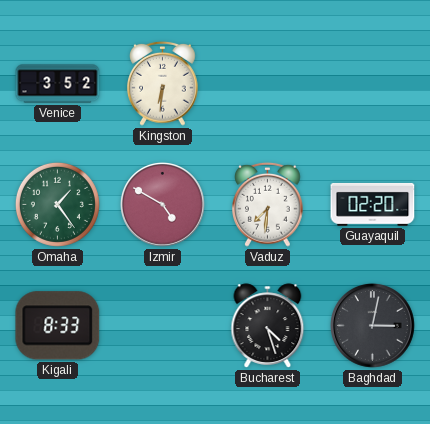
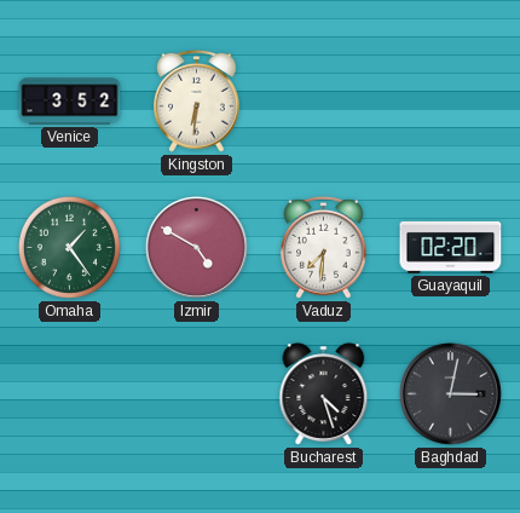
Kigali: 8:33 -> none (58, 326)
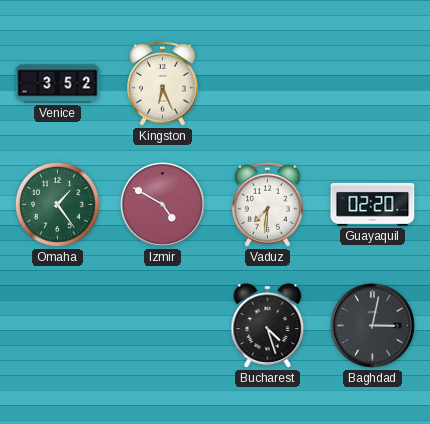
Kingston: 6:31 -> 6:26 (163, 83)
